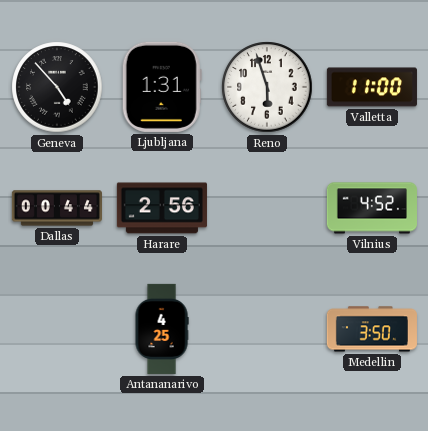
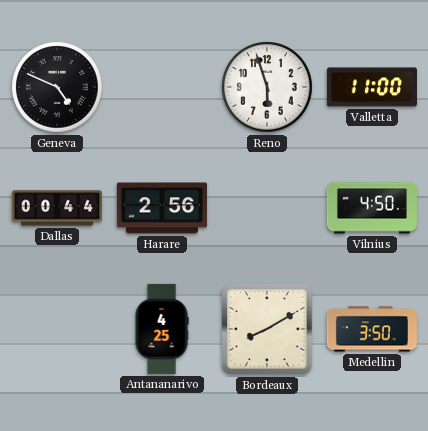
Geneva: 4:53 -> 4:49 (57, 87)
Ljubljana: 1:31 -> none (162, 87)
Vilnius: 4:52 -> 4:50 (372, 208)
Bordeaux: none -> 8:10 (267, 329)
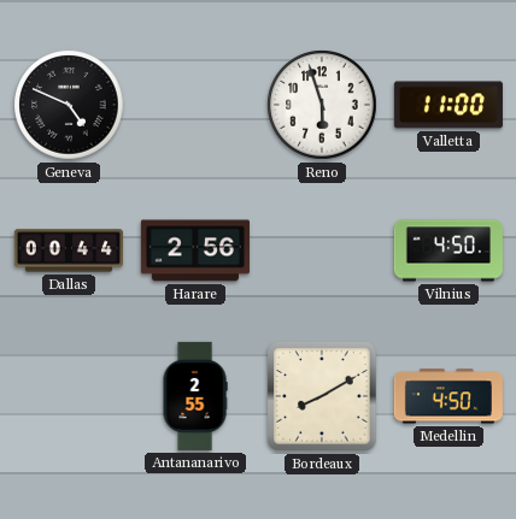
Antananarivo: 4:25 -> 2:55 (195, 396)
Medellin: 3:50 -> 4:50 (448, 396)
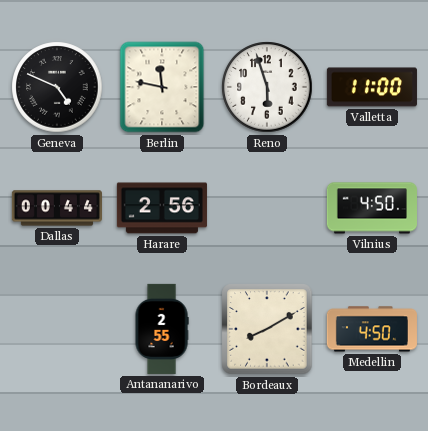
Berlin: none -> 11:47 (162, 87)
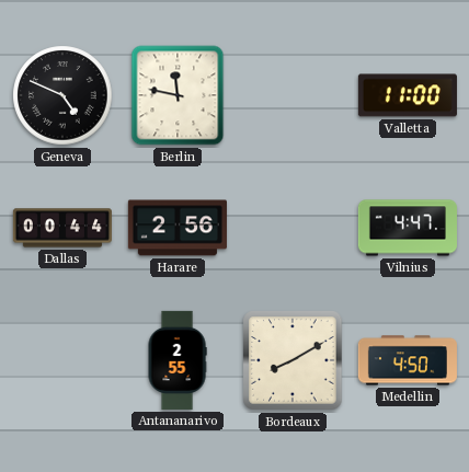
Reno: 5:57 -> none (267, 87)
Vilnius: 4:50 -> 4:47 (408, 228)
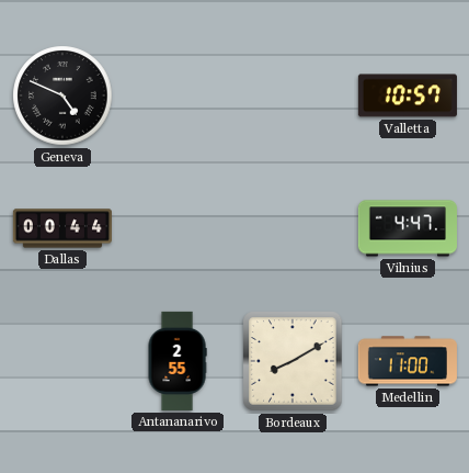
Berlin: 11:47 -> none (178, 95)
Valletta: 11:00 -> 10:57 (408, 95)
Harare: 2:56 -> none (178, 228)
Medellin: 4:50 -> 11:00 (408, 361)
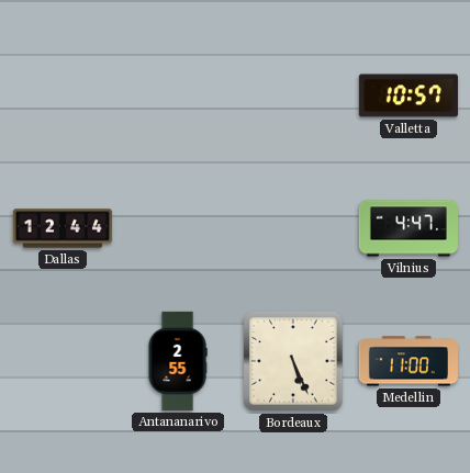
Geneva: 4:49 -> none (62, 95)
Dallas: 00:44 -> 12:44 (63, 228)
Bordeaux: 8:10 -> 5:26 (293, 361)
